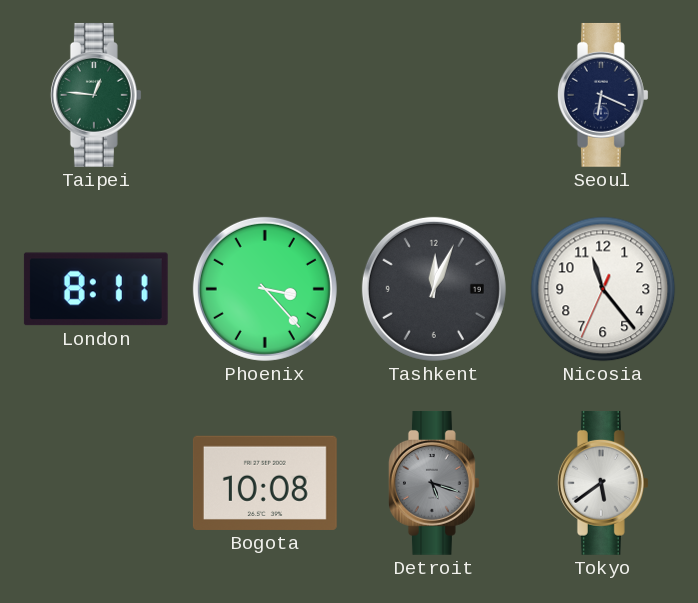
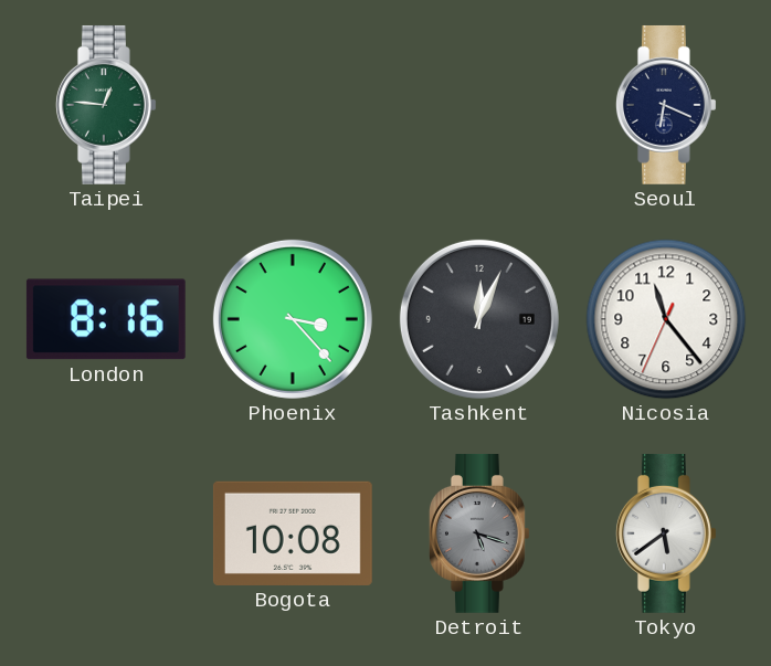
London: 8:11 -> 8:16 (106, 319)
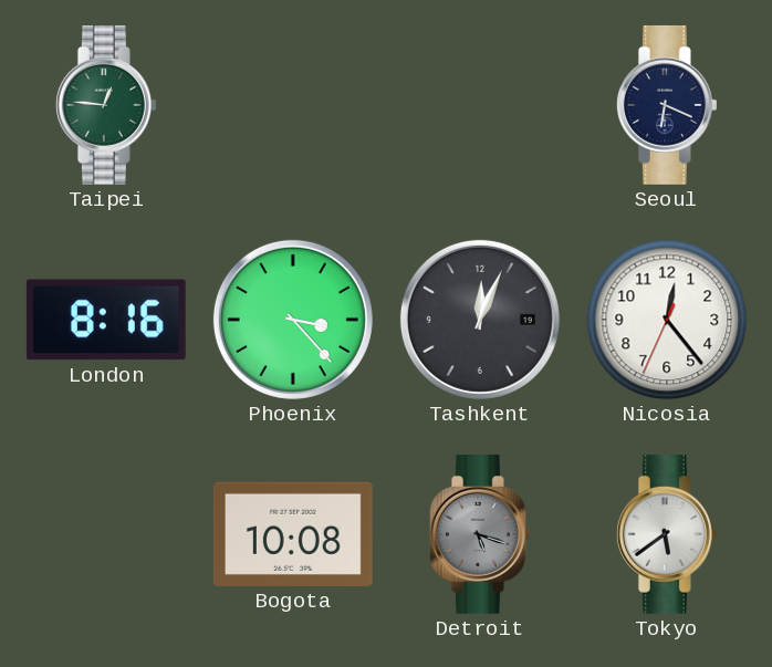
Nicosia: 11:23 -> 12:23 (667, 320)
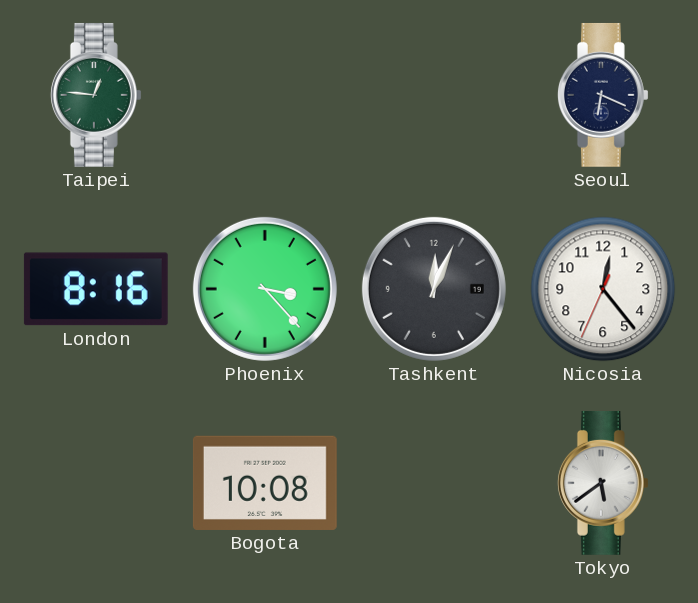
Detroit: 5:18 -> none (480, 534)
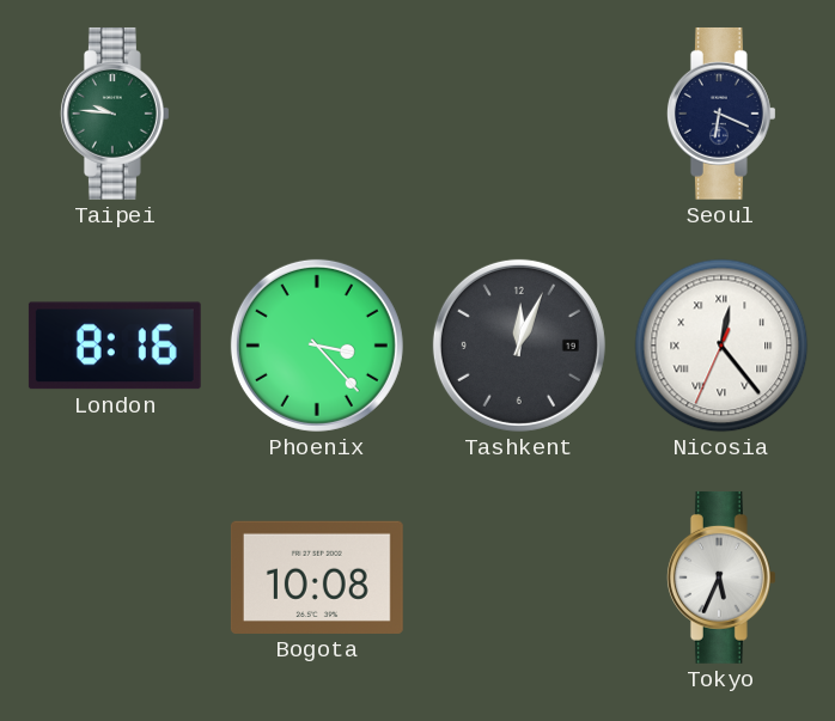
Taipei: 12:46 -> 9:46 (115, 114)
Nicosia numerals: Arabic -> Roman (721, 346)
Tokyo: 5:39 -> 5:34 (721, 578)
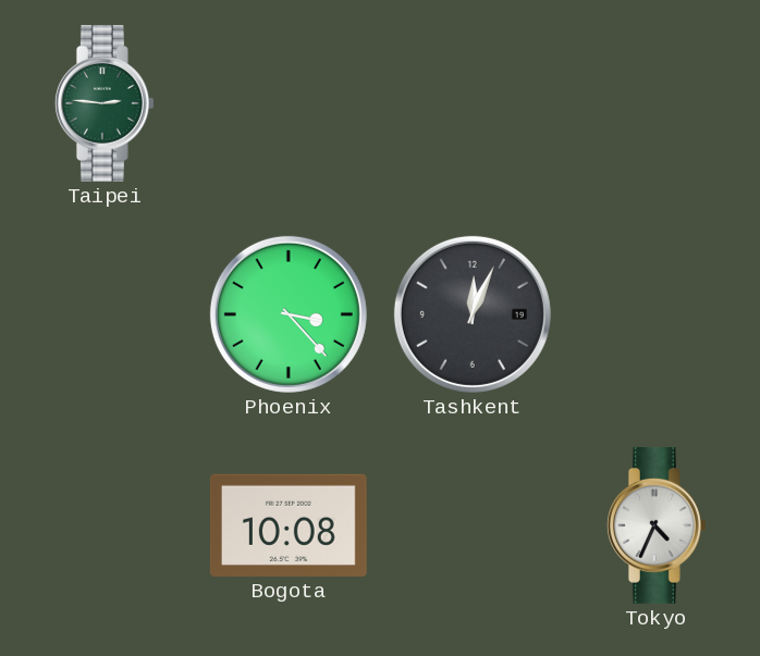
Taipei: 9:46 -> 2:46 (105, 103)
Seoul: 6:19 -> none (721, 114)
London: 8:16 -> none (115, 346)
Nicosia: 12:23 -> none (721, 346)
Tokyo: 5:34 -> 4:34 (657, 525)
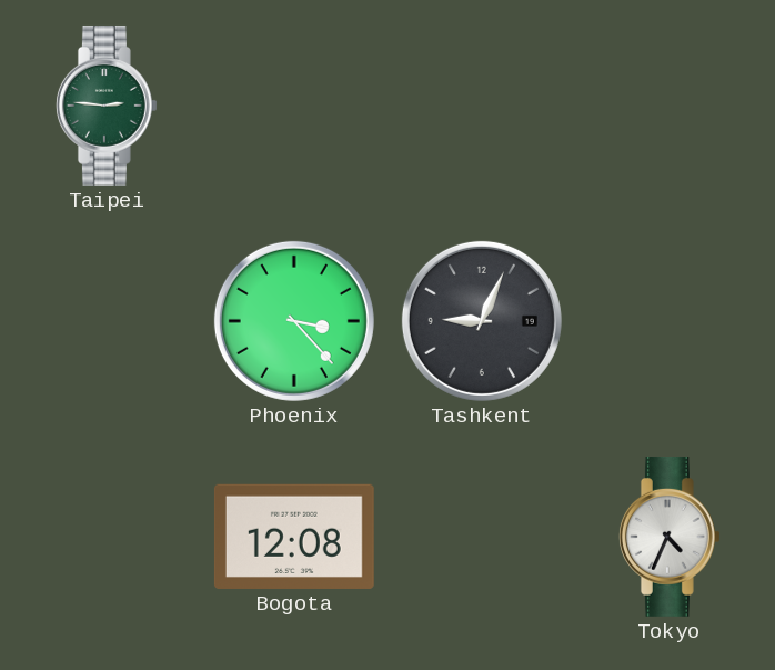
Tashkent: 12:04 -> 9:04 (482, 321)
Bogota: 10:08 -> 12:08 (294, 537)
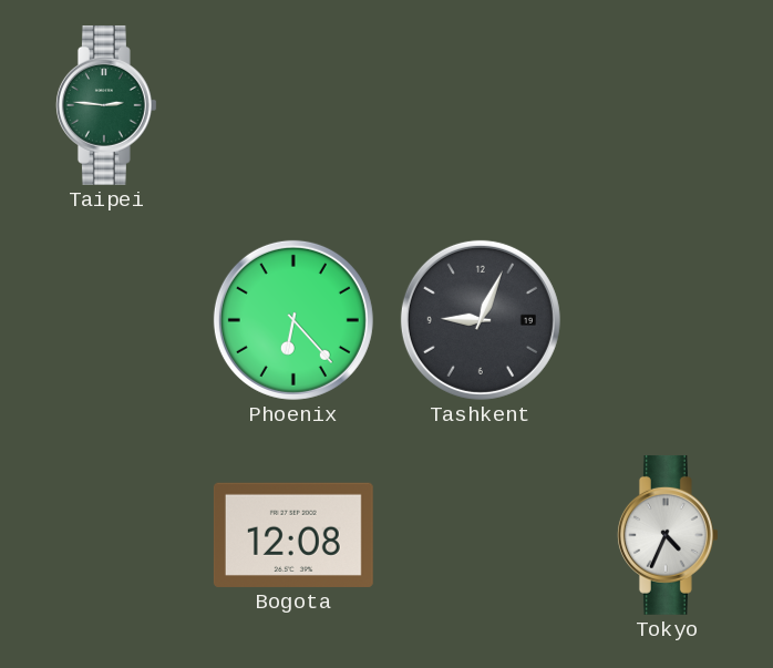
Phoenix: 3:23 -> 6:23 (293, 320)
